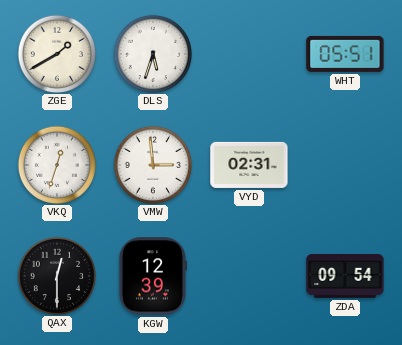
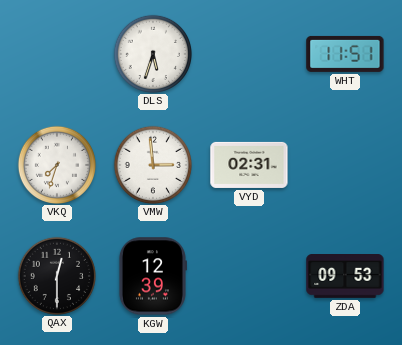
ZGE: 1:40 -> none (56, 53)
WHT: 05:51 -> 11:51 (345, 54)
VKQ: 12:33 -> 7:33 (56, 164)
ZDA: 09:54 -> 09:53 (345, 277)
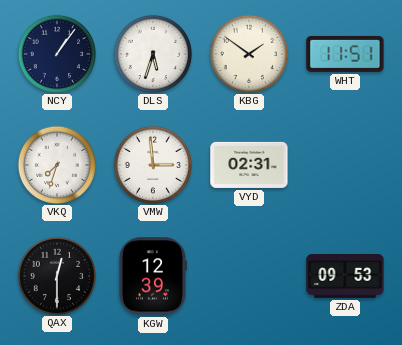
NCY: none -> 1:06 (56, 53)
KBG: none -> 1:51 (248, 53)
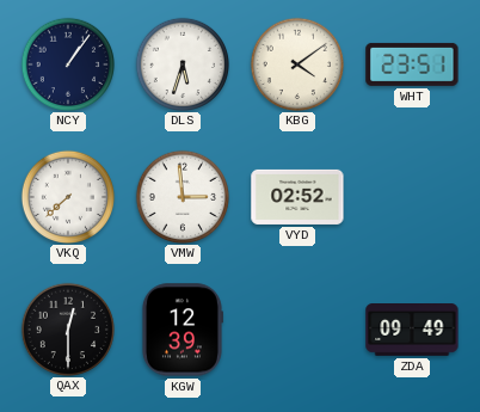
KBG: 1:51 -> 4:09 (296, 63)
WHT: 11:51 -> 23:51 (412, 64)
VKQ: 7:33 -> 7:38 (67, 196)
VYD: 02:31 -> 02:52 (297, 197)
ZDA: 09:53 -> 09:49 (412, 331)
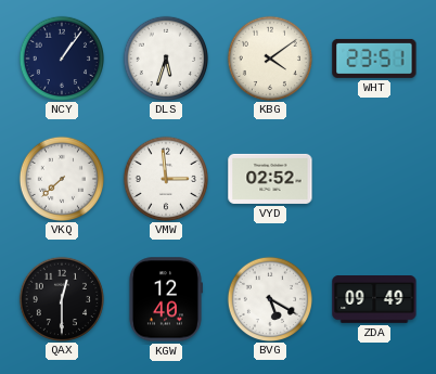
KGW: 12:39 -> 12:40 (165, 299)
BVG: none -> 5:20 (269, 298)
